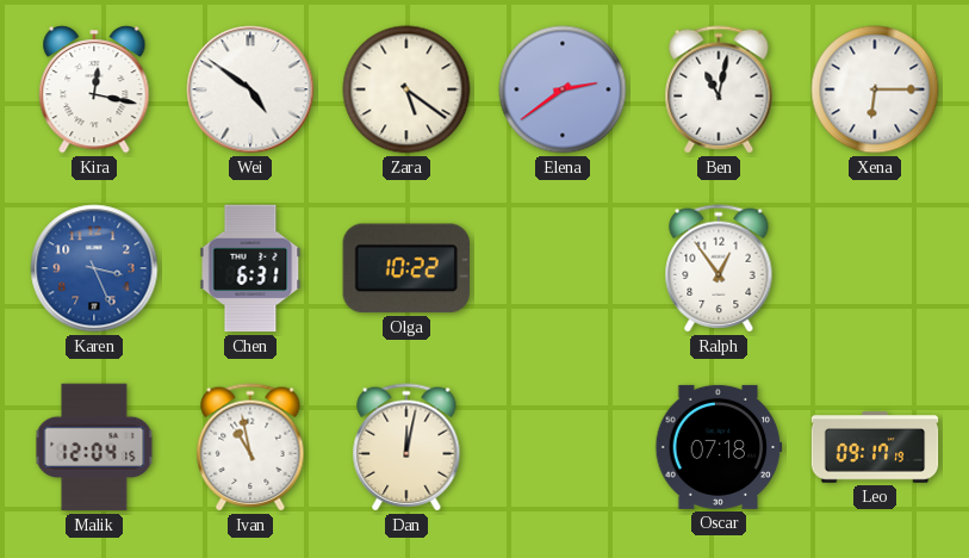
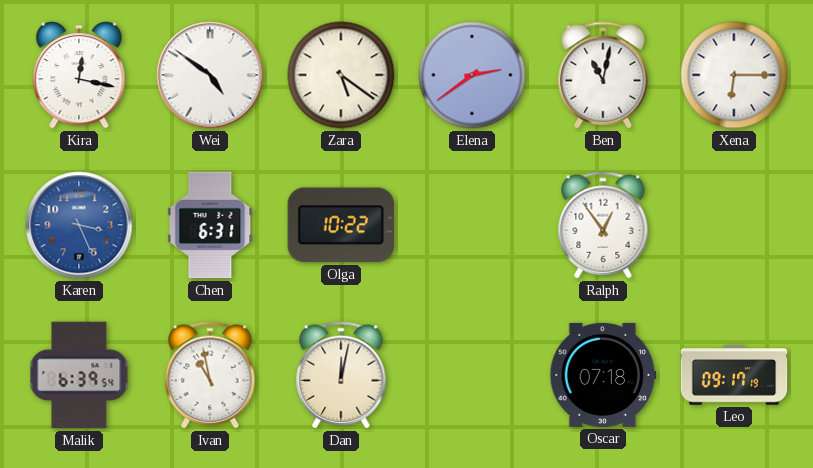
Malik: 12:04 -> 6:39 (79, 375)
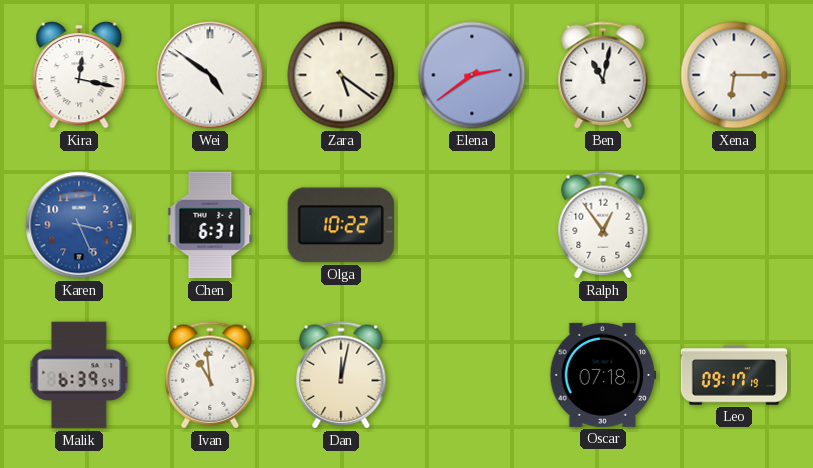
Ivan: 10:58 -> 10:59 (210, 375)
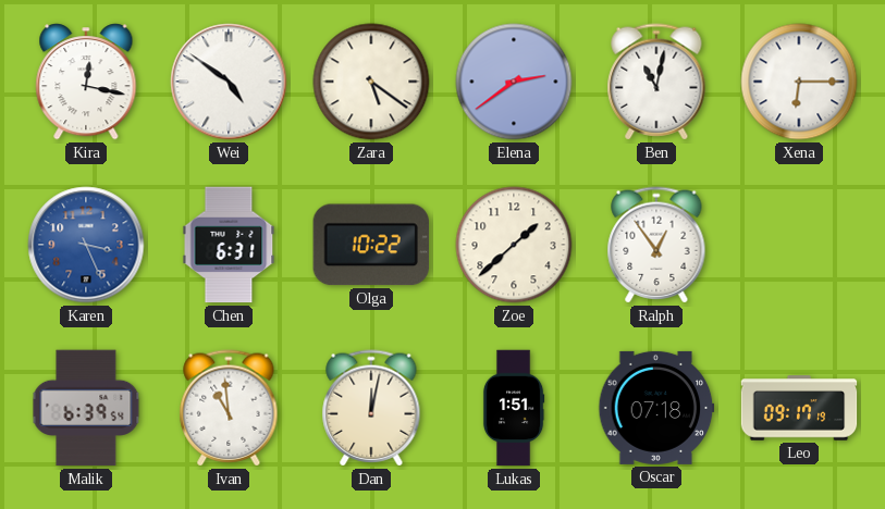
Zoe: none -> 1:38 (514, 245)
Lukas: none -> 1:51 (514, 408)
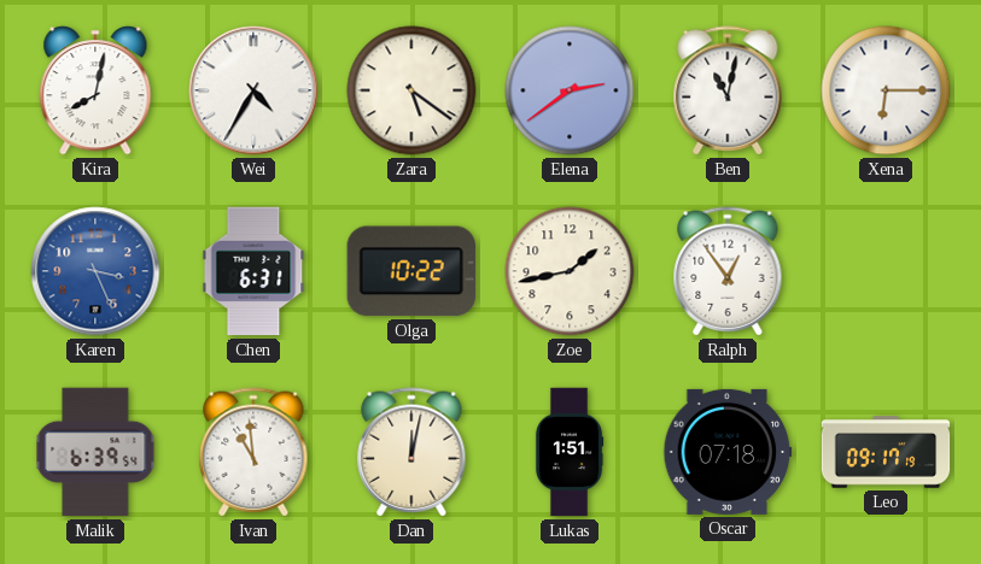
Kira: 12:17 -> 8:02 (95, 90)
Wei: 4:51 -> 4:35 (253, 90)
Zoe: 1:38 -> 1:43 (570, 271)
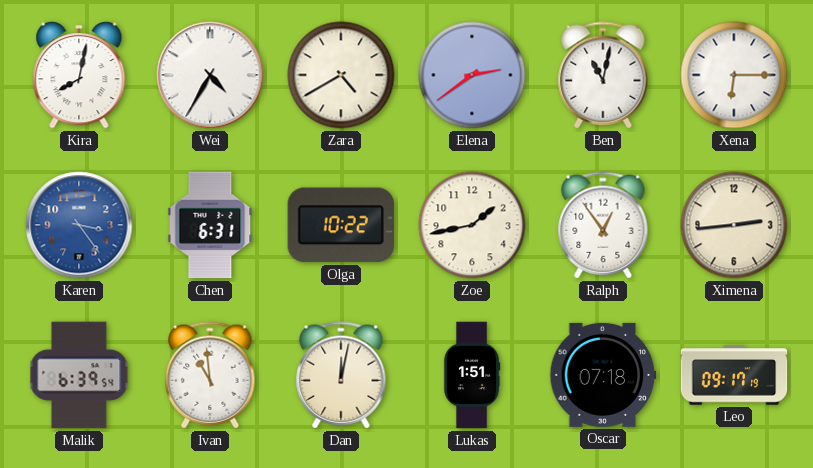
Zara: 5:21 -> 4:40 (341, 75)
Karen: 3:26 -> 3:24 (79, 225)
Ximena: none -> 2:44 (734, 225)
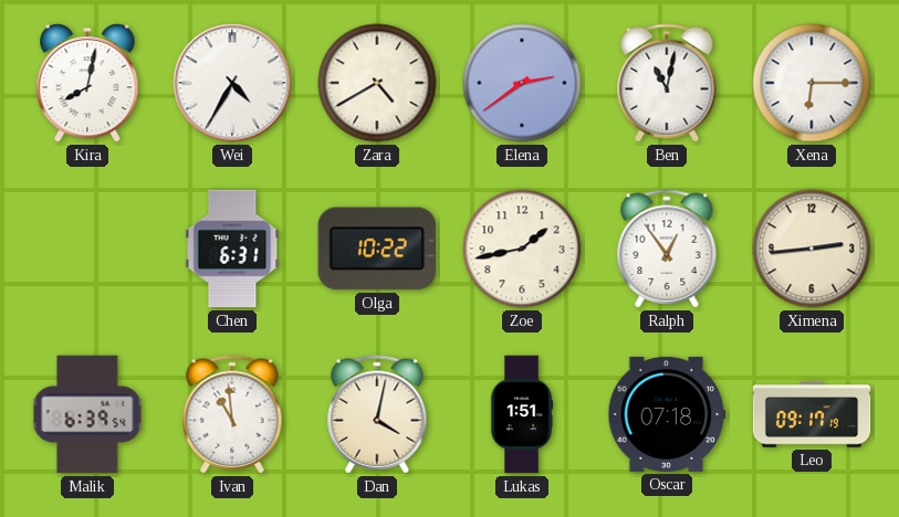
Karen: 3:24 -> none (79, 225)
Dan: 12:02 -> 4:02 (377, 414)
